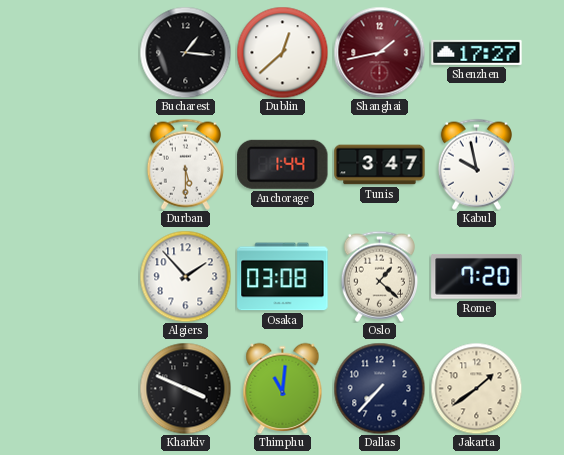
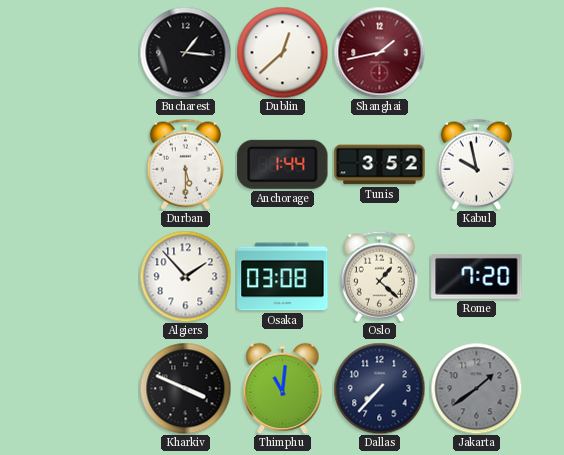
Shenzhen: 17:27 -> none (477, 52)
Tunis: 3:47 -> 3:52 (380, 165)
Jakarta dial: cream -> grey (476, 388)
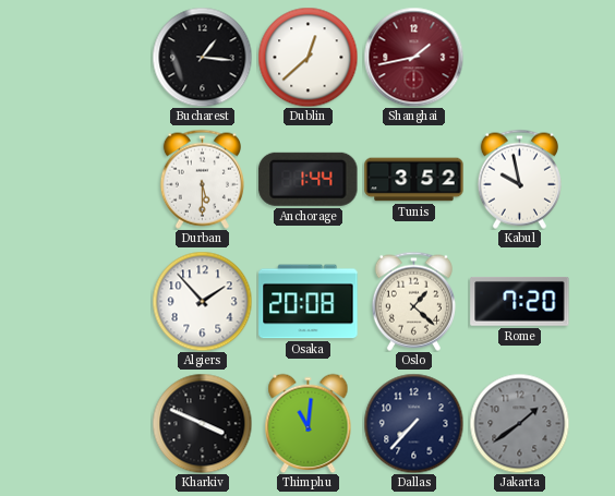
Osaka: 03:08 -> 20:08 (309, 302)
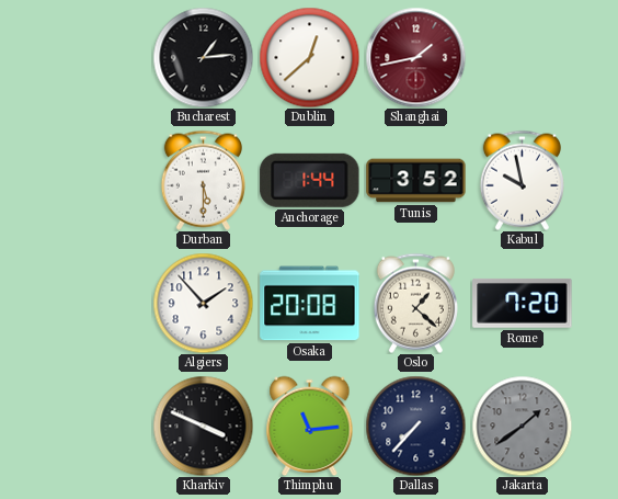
Bucharest: 1:16 -> 1:14 (203, 57)
Thimphu: 11:01 -> 11:14 (310, 426)
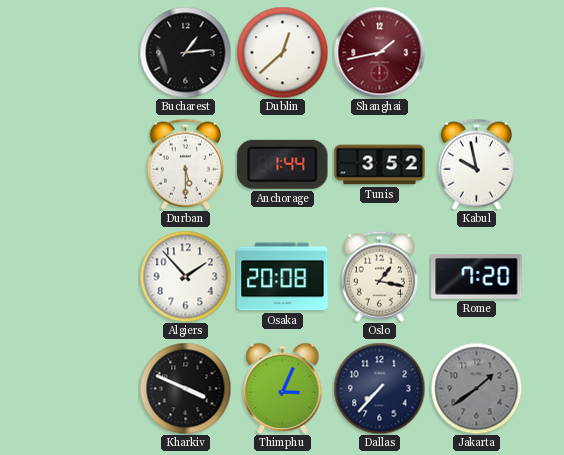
Oslo: 1:22 -> 1:17 (379, 276)
Thimphu: 11:14 -> 3:04 (283, 388)
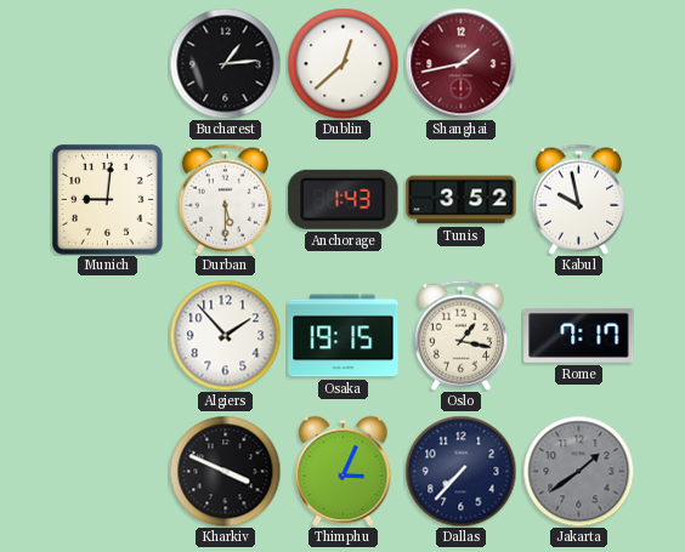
Munich: none -> 9:01 (108, 200)
Anchorage: 1:44 -> 1:43 (344, 199)
Osaka: 20:08 -> 19:15 (344, 336)
Rome: 7:20 -> 7:17 (579, 335)
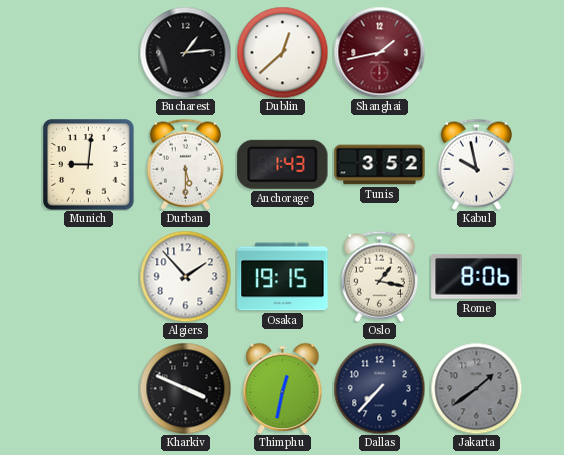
Rome: 7:17 -> 8:06 (477, 276)
Thimphu: 3:04 -> 12:32 (283, 388)
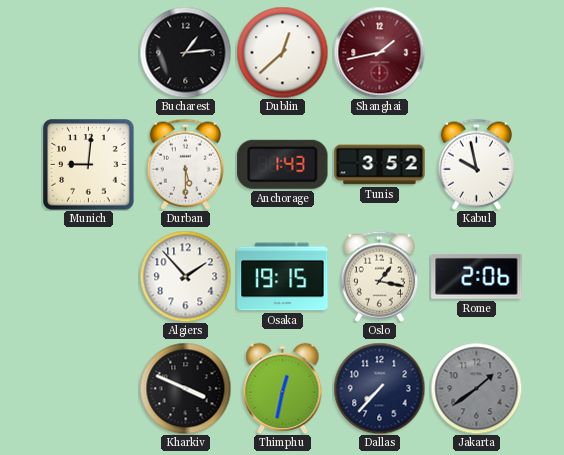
Rome: 8:06 -> 2:06 (477, 276)
